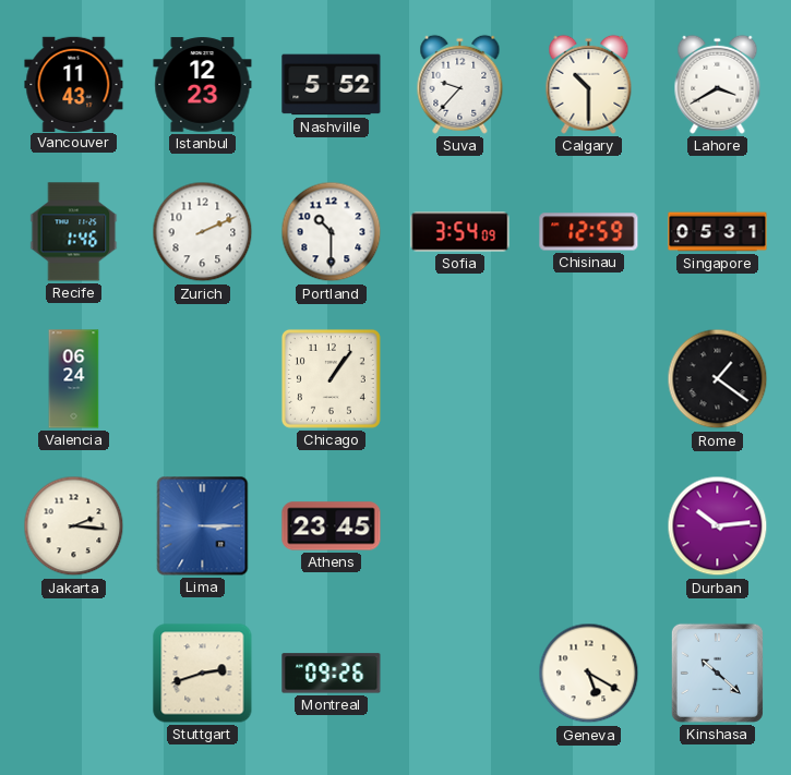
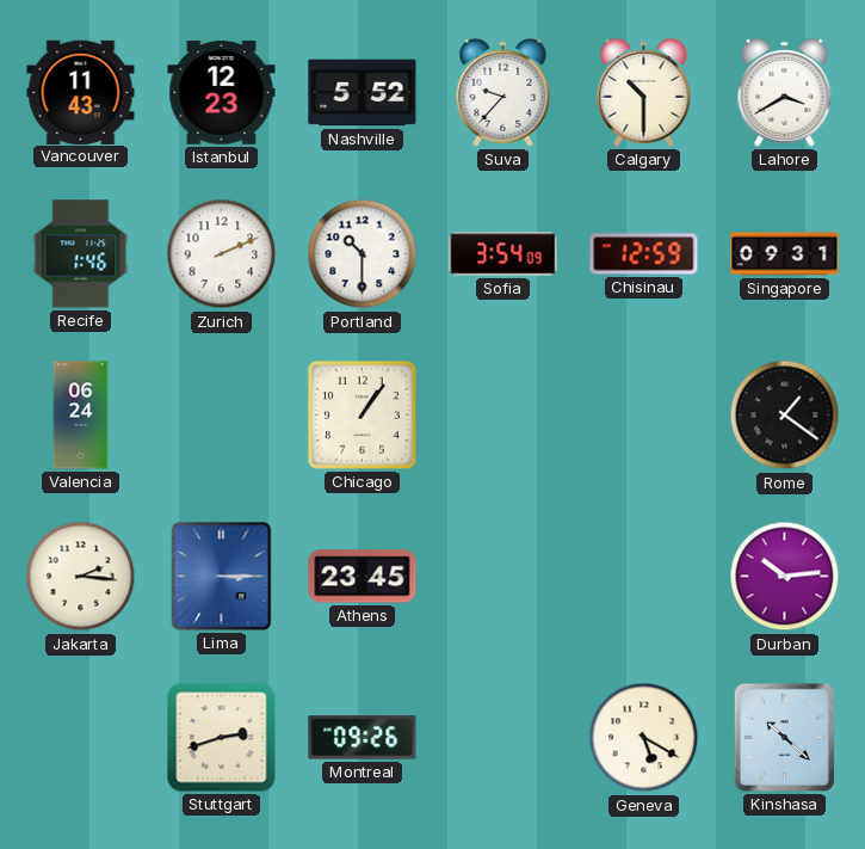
Singapore: 05:31 -> 09:31 (785, 254)
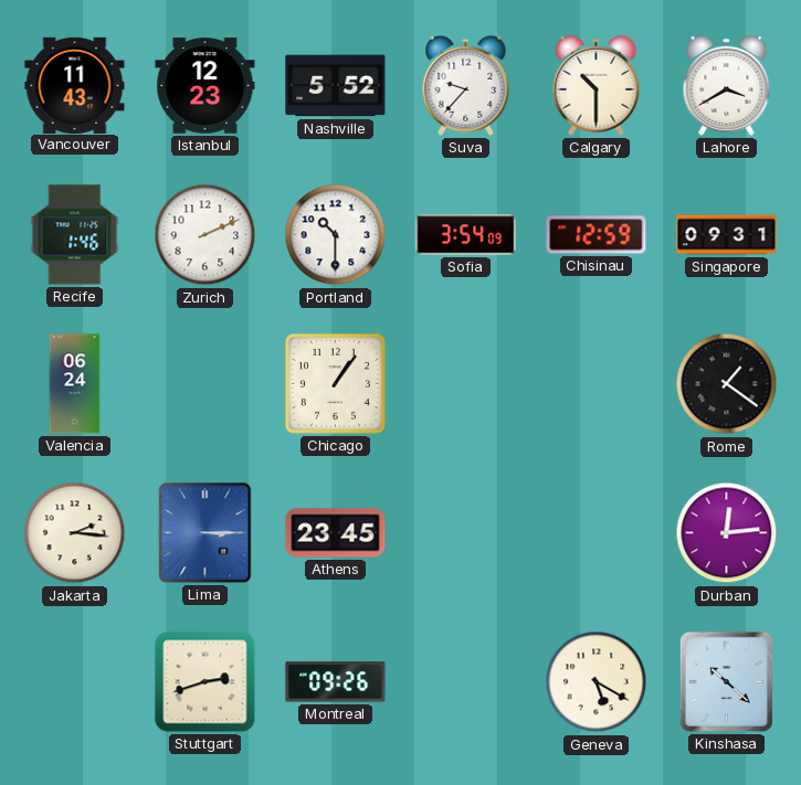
Durban: 10:14 -> 12:14 (727, 533)
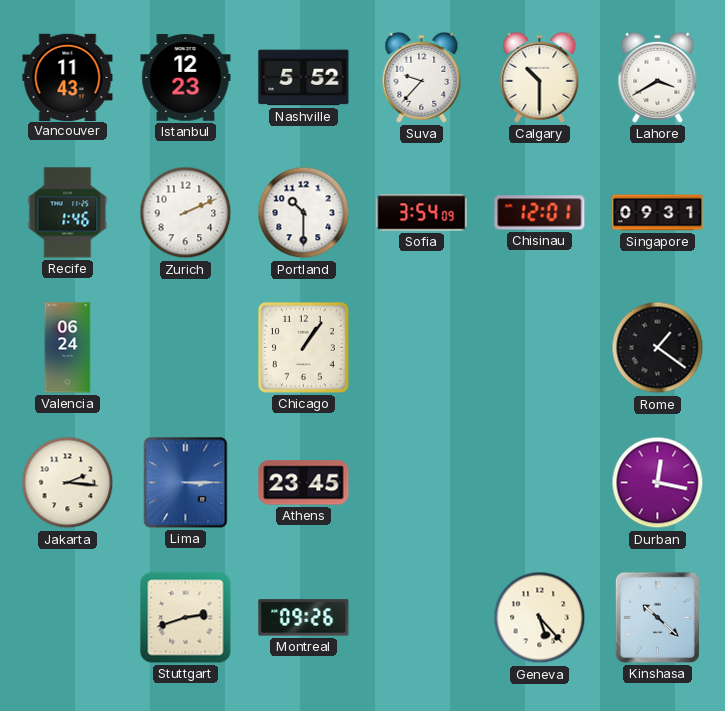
Chisinau: 12:59 -> 12:01 (540, 213)
Durban: 12:14 -> 12:17 (658, 483)
Geneva: 5:20 -> 5:23 (540, 618)
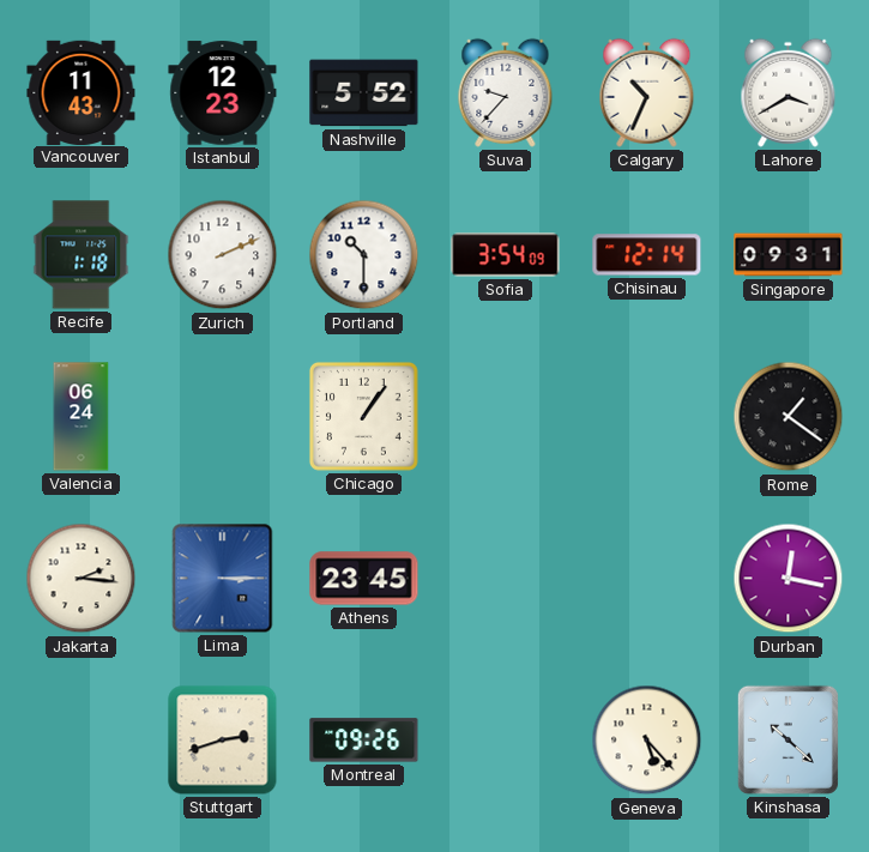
Calgary: 10:30 -> 10:34 (647, 92)
Recife: 1:46 -> 1:18 (82, 255)
Chisinau: 12:01 -> 12:14 (647, 255)
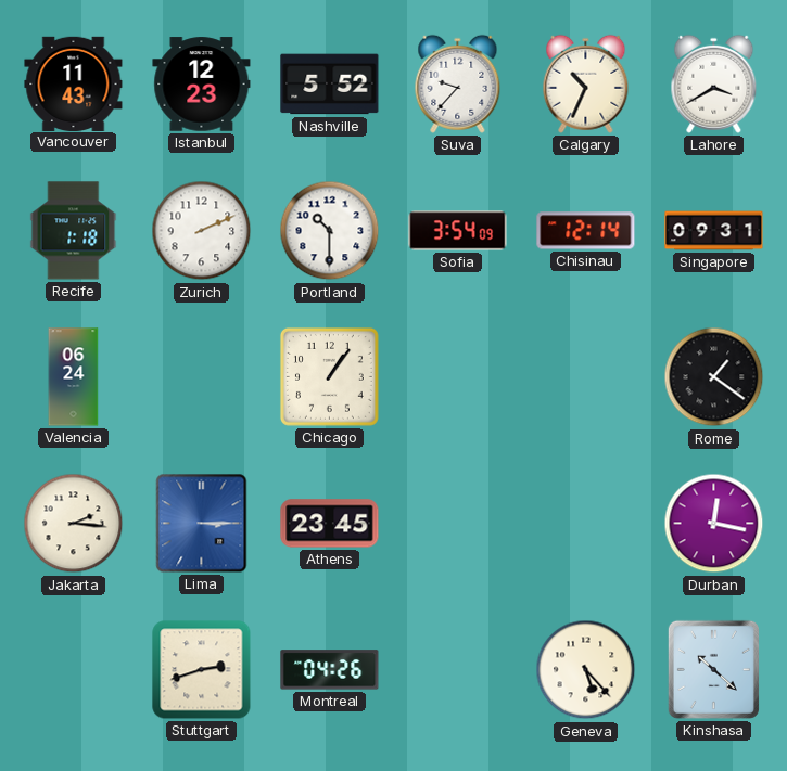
Montreal: 09:26 -> 04:26 (330, 670)
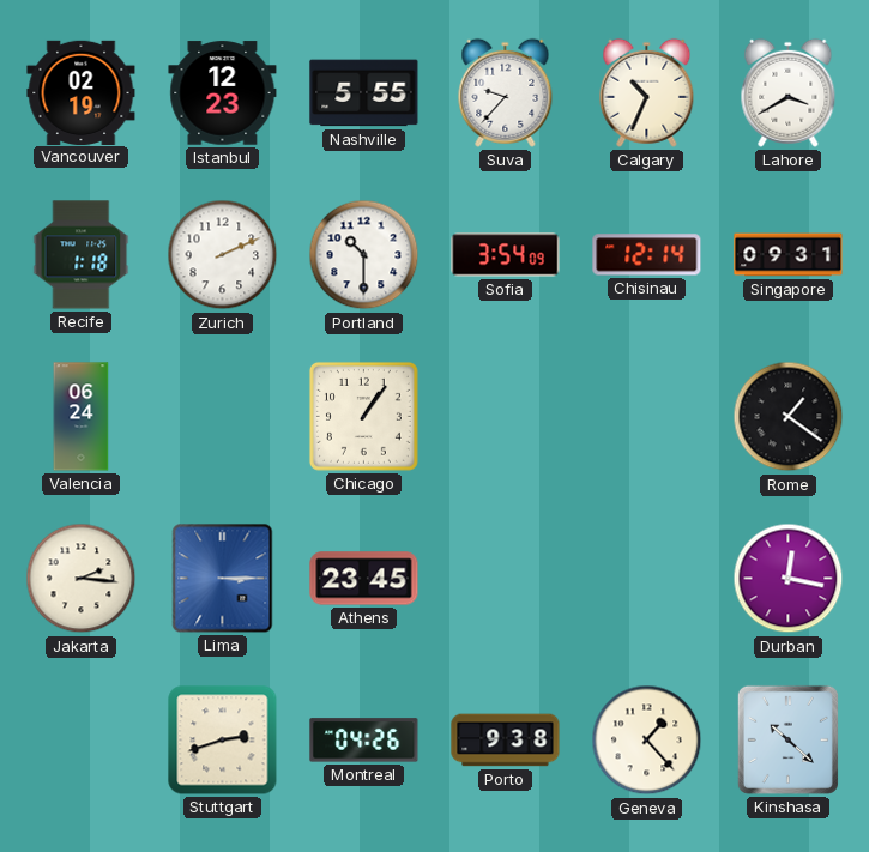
Vancouver: 11:43 -> 02:19 (82, 92)
Nashville: 5:52 -> 5:55 (364, 93)
Porto: none -> 9:38 (506, 741)
Geneva: 5:23 -> 1:23 (647, 741)
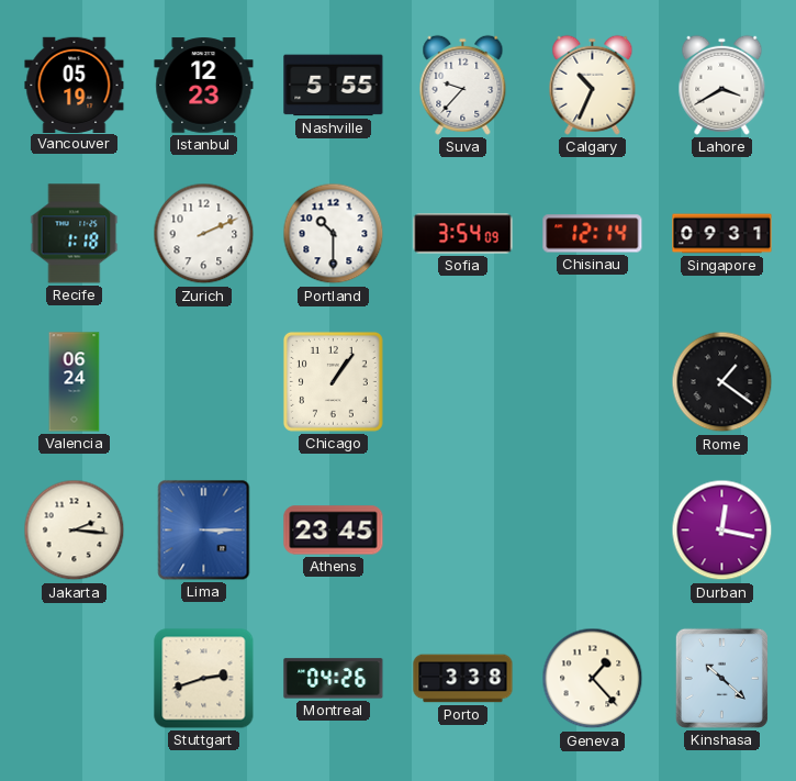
Vancouver: 02:19 -> 05:19 (75, 85)
Porto: 9:38 -> 3:38 (463, 679)
